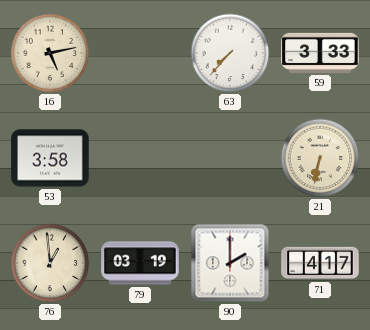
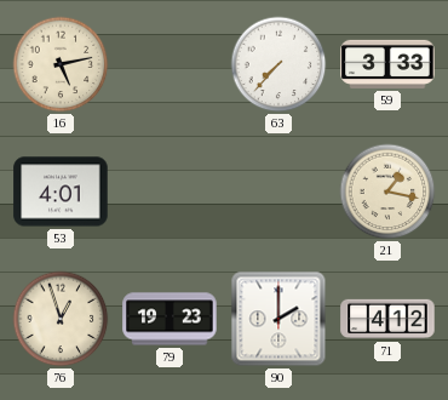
53: 3:58 -> 4:01 (61, 192)
21: 6:32 -> 1:17 (387, 192)
76: 12:59 -> 12:57 (61, 319)
79: 03:19 -> 19:23 (170, 319)
71: 4:17 -> 4:12 (387, 319)
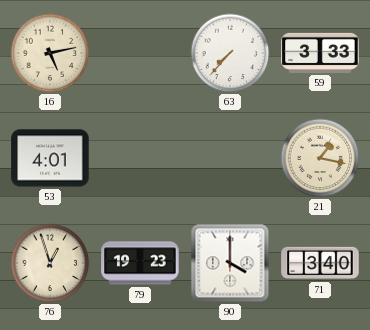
90: 2:00 -> 4:00 (230, 263)
71: 4:12 -> 3:40 (320, 263)
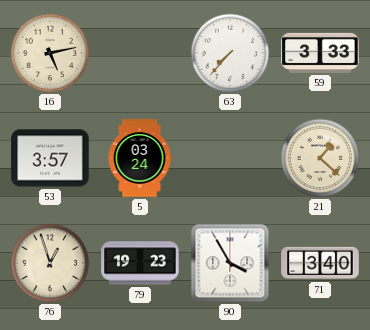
53: 4:01 -> 3:57 (50, 158)
5: none -> 03:24 (140, 158)
21: 1:17 -> 1:22 (320, 158)
90: 4:00 -> 3:55 (230, 263)
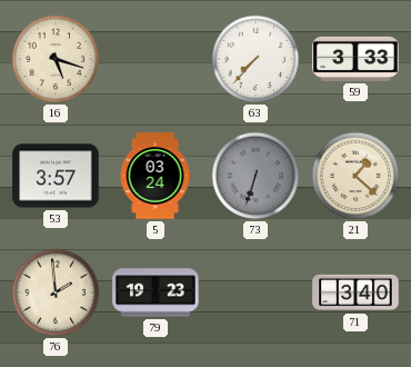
16: 5:13 -> 5:18 (56, 59)
73: none -> 6:33 (255, 176)
76: 12:57 -> 1:59 (56, 292)
90: 3:55 -> none (230, 263)
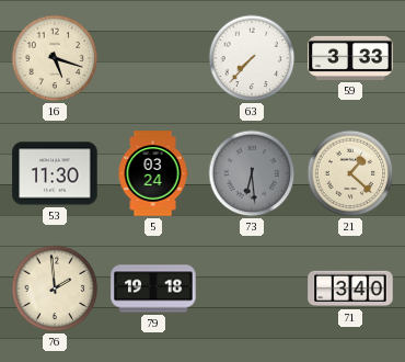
53: 3:57 -> 11:30 (55, 173)
73: 6:33 -> 6:29 (252, 173)
79: 19:23 -> 19:18 (153, 289)
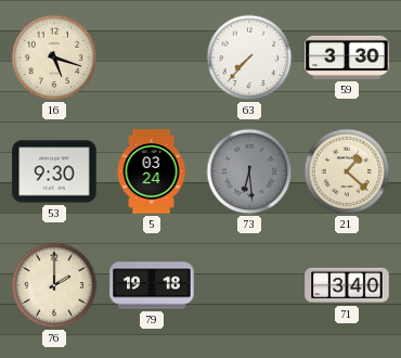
59: 3:33 -> 3:30 (347, 57)
53: 11:30 -> 9:30 (54, 171)
76: 1:59 -> 2:00 (54, 285)
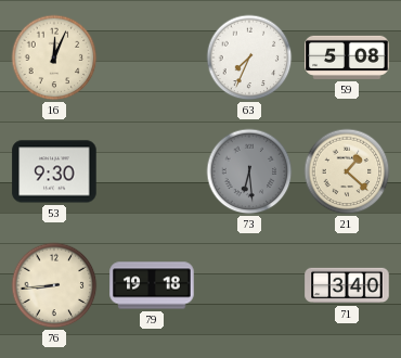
16: 5:18 -> 12:04 (54, 57)
63: 7:37 -> 7:34 (249, 57)
59: 3:30 -> 5:08 (347, 57)
5: 03:24 -> none (152, 171)
76: 2:00 -> 8:44 (54, 285)
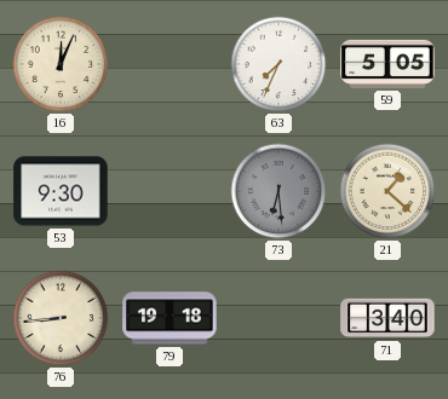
59: 5:08 -> 5:05 (387, 64)
